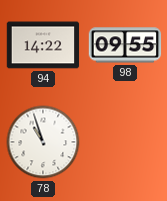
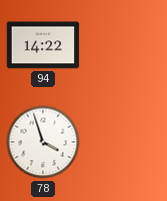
98: 09:55 -> none (125, 45)
78: 10:57 -> 3:57 (43, 142)
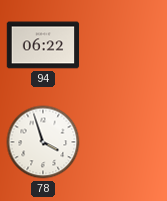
94: 14:22 -> 06:22 (43, 45)
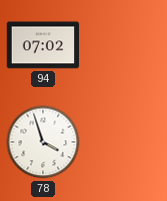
94: 06:22 -> 07:02 (43, 45)
